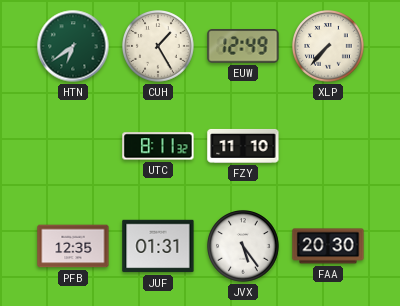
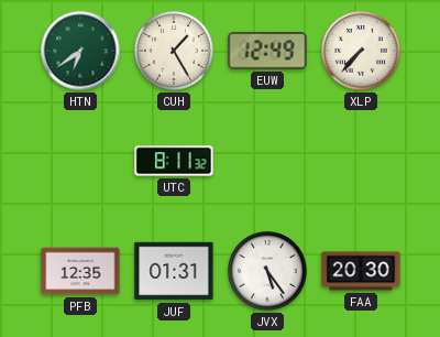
FZY: 11:10 -> none (243, 146)
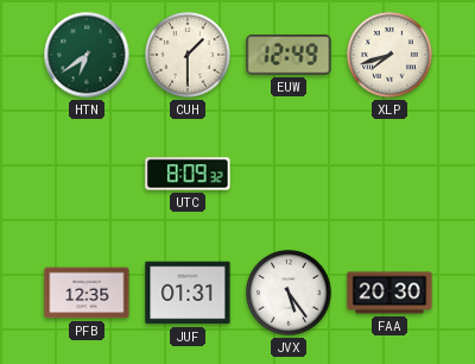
CUH: 1:25 -> 1:30 (188, 55)
XLP: 7:37 -> 7:42 (389, 55)
UTC: 8:11 -> 8:09 (188, 174)
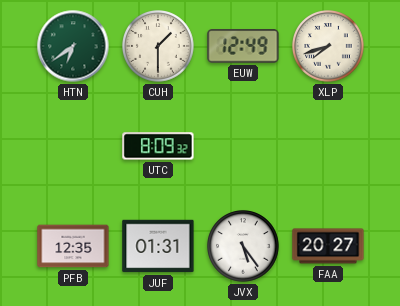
FAA: 20:30 -> 20:27 (328, 246)
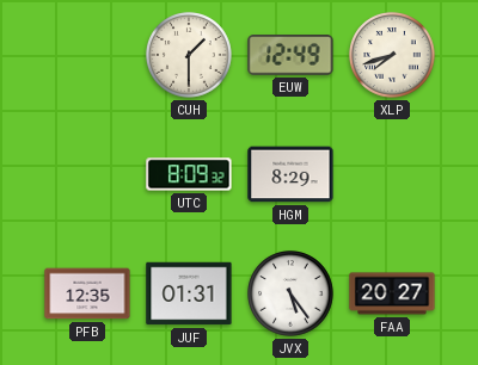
HTN: 6:39 -> none (73, 46)
HGM: none -> 8:29 (290, 174)
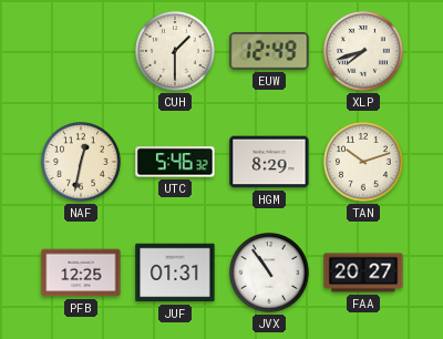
NAF: none -> 12:32 (81, 162)
UTC: 8:09 -> 5:46 (175, 162)
TAN: none -> 10:12 (363, 162)
PFB: 12:35 -> 12:25 (81, 273)
JVX: 5:24 -> 10:54 (269, 273)
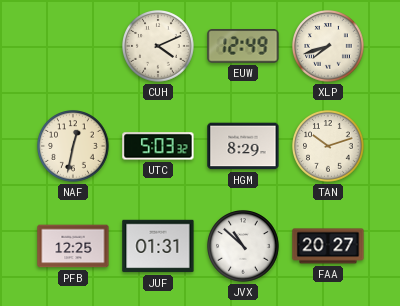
CUH: 1:30 -> 4:11 (158, 46)
UTC: 5:46 -> 5:03 (158, 146)
JVX: 10:54 -> 10:52 (243, 246)
